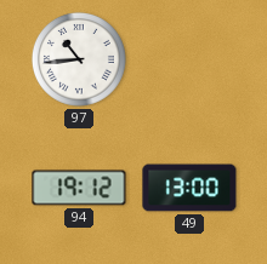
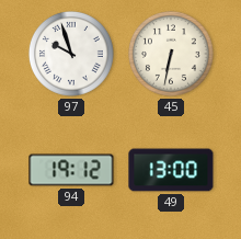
97: 10:44 -> 9:57 (71, 54)
45: none -> 6:32 (171, 54)
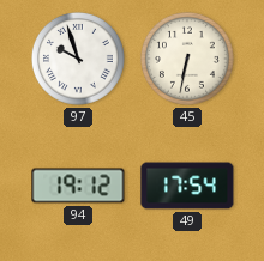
49: 13:00 -> 17:54 (187, 186)
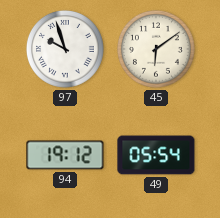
45: 6:32 -> 6:09 (156, 49)
49: 17:54 -> 05:54 (156, 155)
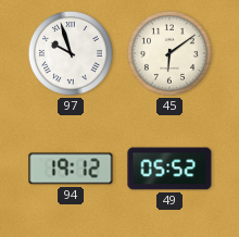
49: 05:54 -> 05:52 (169, 169)
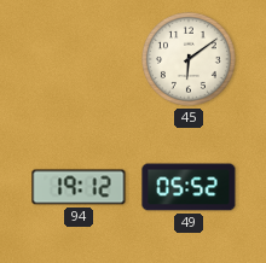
97: 9:57 -> none (71, 53)
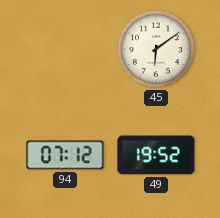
94: 19:12 -> 07:12 (65, 155)
49: 05:52 -> 19:52 (156, 155)
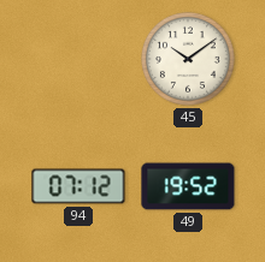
45: 6:09 -> 10:09 (188, 59)
